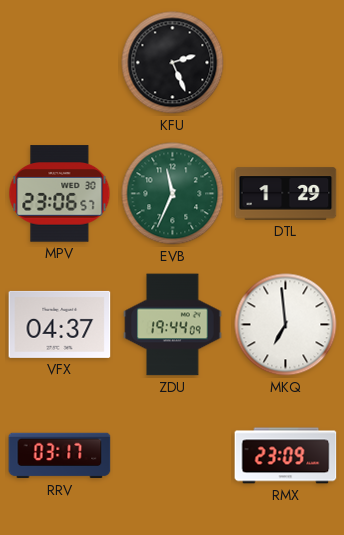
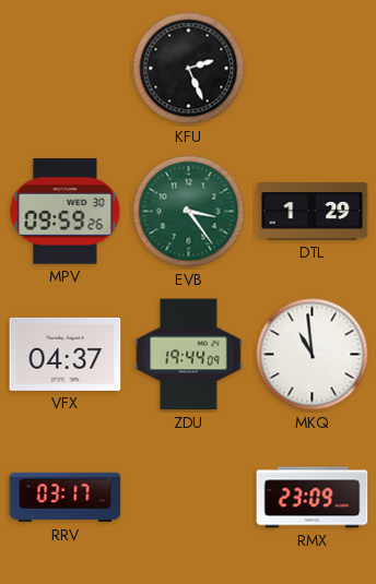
MPV: 23:06 -> 09:59 (66, 212)
EVB: 11:34 -> 3:24 (189, 212)
MKQ: 6:59 -> 10:59 (313, 355)
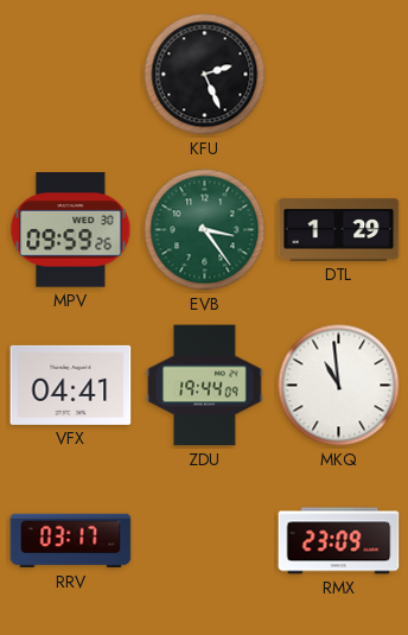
VFX: 04:37 -> 04:41 (71, 385)
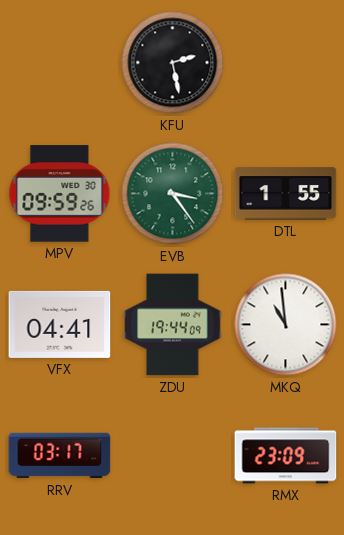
KFU: 2:26 -> 2:28 (173, 63)
DTL: 1:29 -> 1:55 (286, 194)
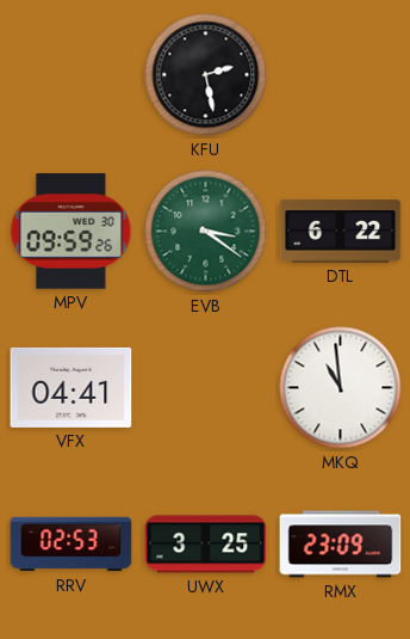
EVB: 3:24 -> 3:21 (206, 232)
DTL: 1:55 -> 6:22 (341, 232)
ZDU: 19:44 -> none (173, 325)
RRV: 03:17 -> 02:53 (72, 545)
UWX: none -> 3:25 (206, 545)
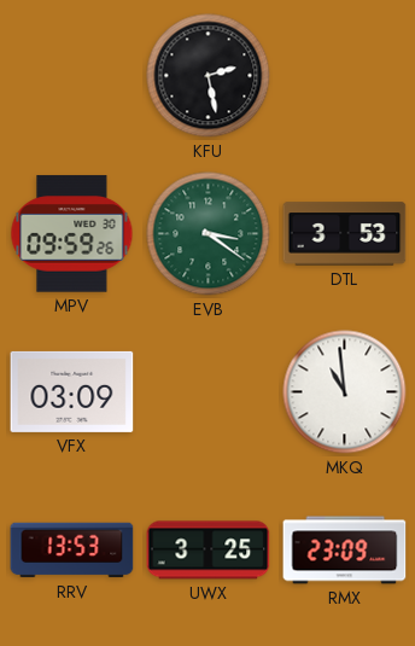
DTL: 6:22 -> 3:53 (345, 234)
VFX: 04:41 -> 03:09 (72, 391)
RRV: 02:53 -> 13:53 (72, 551)
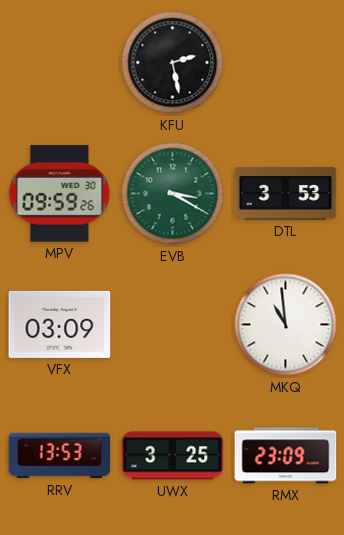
EVB: 3:21 -> 3:20 (173, 194)
